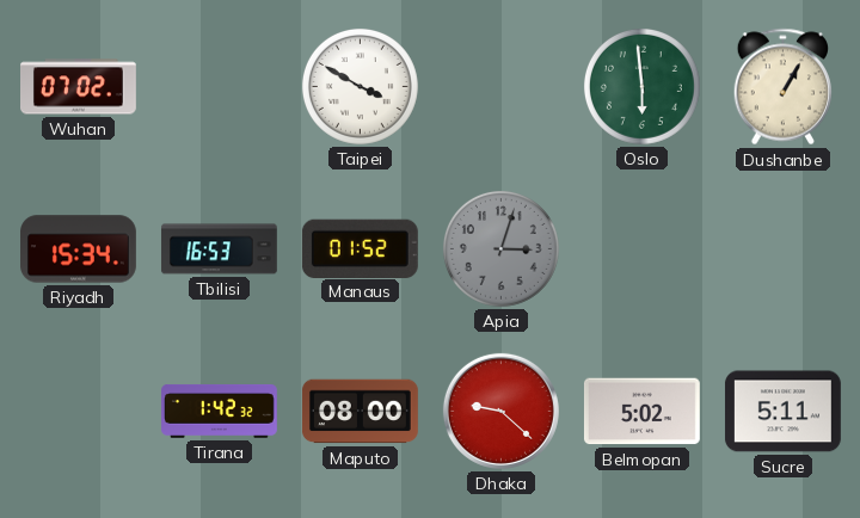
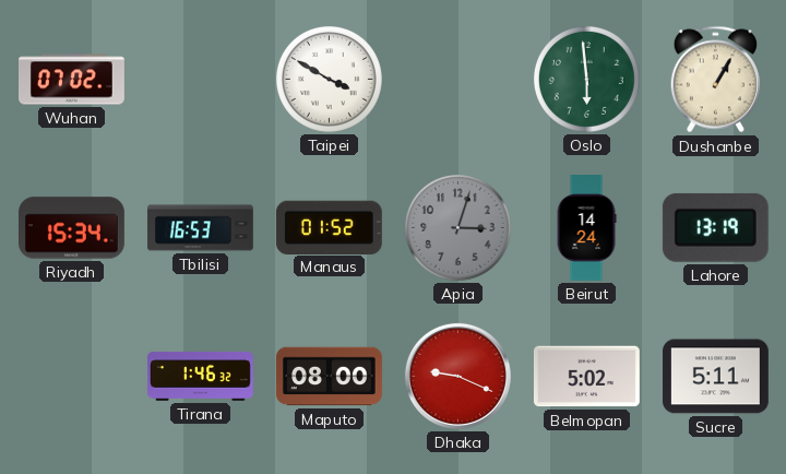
Beirut: none -> 14:24 (586, 228)
Lahore: none -> 13:19 (715, 227)
Tirana: 1:42 -> 1:46 (201, 377)
Dhaka: 9:22 -> 9:19 (457, 376)
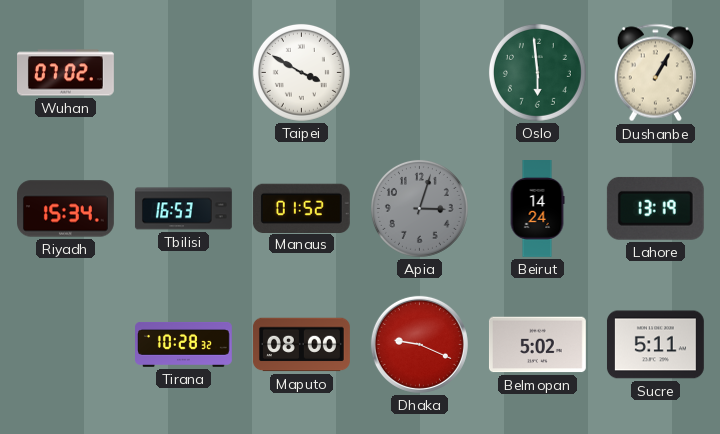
Tirana: 1:46 -> 10:28 (184, 345)
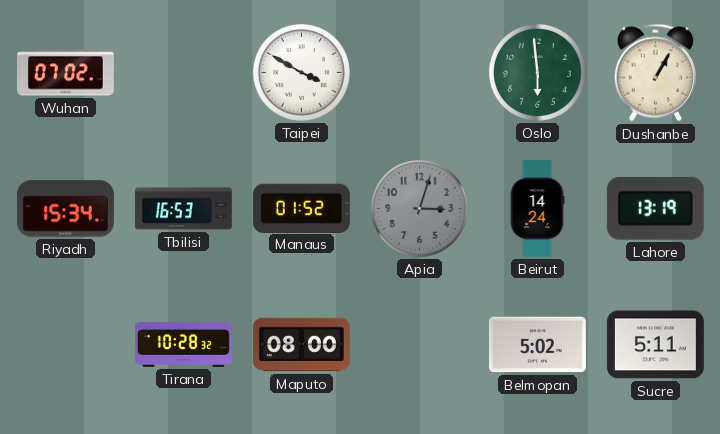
Dhaka: 9:19 -> none (419, 344)
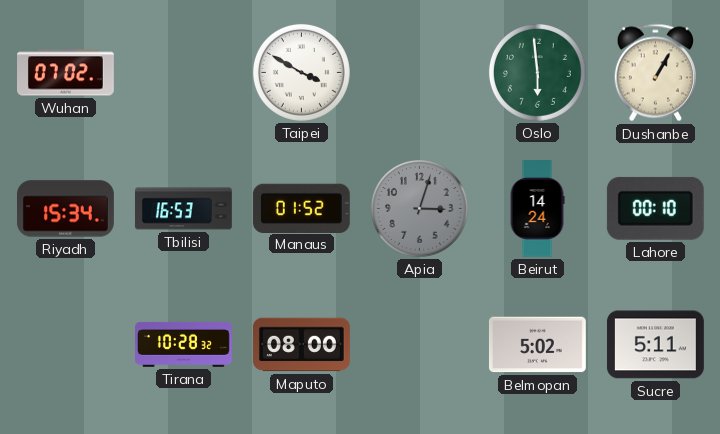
Lahore: 13:19 -> 00:10 (655, 208)
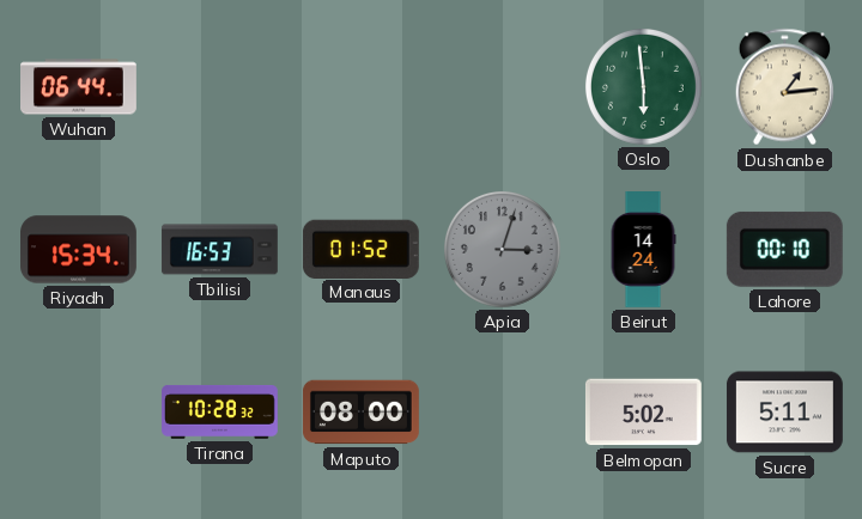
Wuhan: 07:02 -> 06:44 (79, 87)
Taipei: 3:50 -> none (301, 72)
Dushanbe: 1:05 -> 1:14 (784, 87)
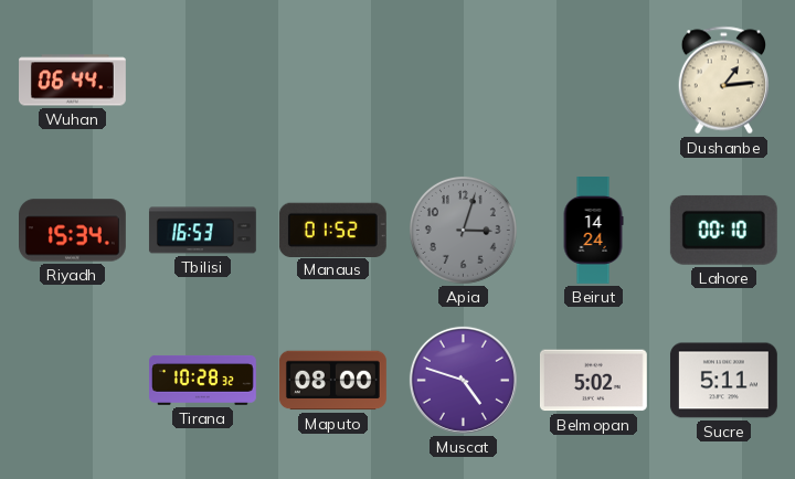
Oslo: 5:59 -> none (643, 86)
Muscat: none -> 4:48 (463, 380)
